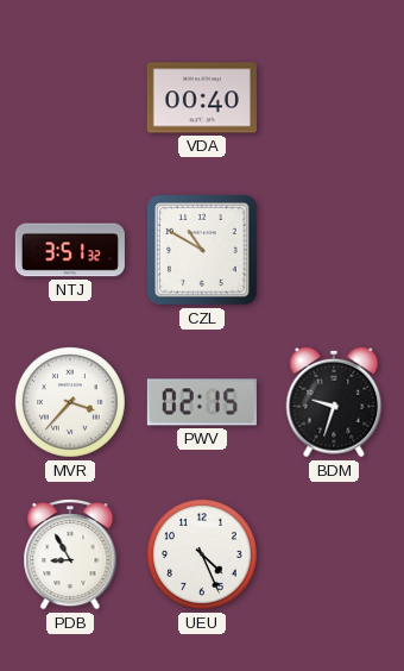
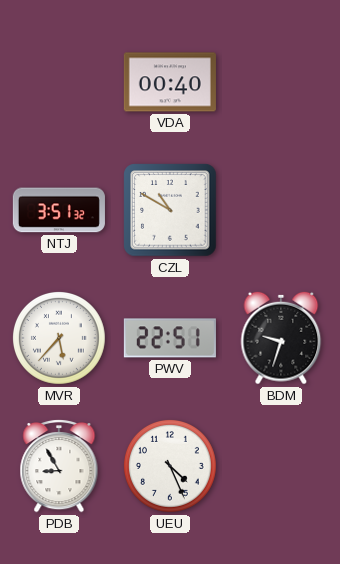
MVR: 3:37 -> 5:37 (59, 338)
PWV: 02:15 -> 22:51 (170, 338)
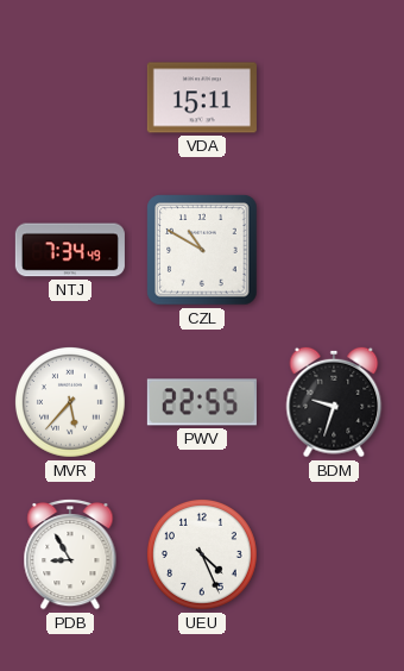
VDA: 00:40 -> 15:11 (202, 98)
NTJ: 3:51 -> 7:34 (70, 250)
PWV: 22:51 -> 22:55 (202, 402)
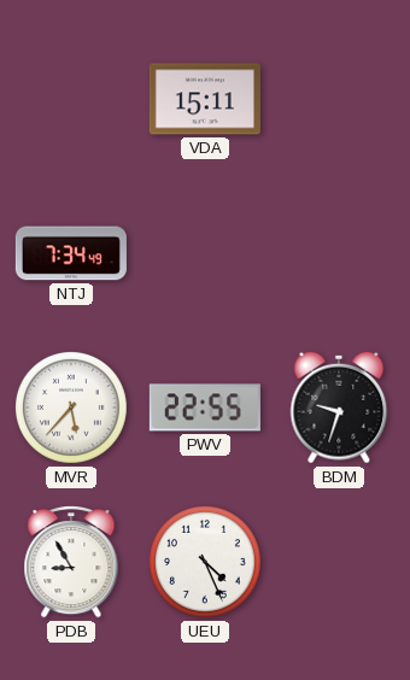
CZL: 10:50 -> none (202, 250)
